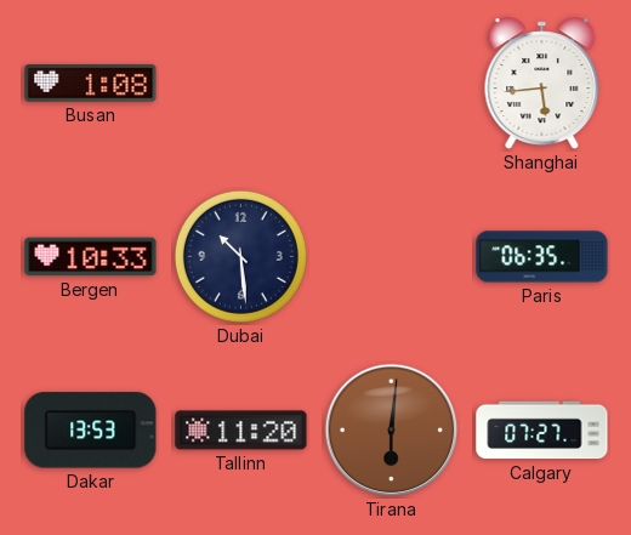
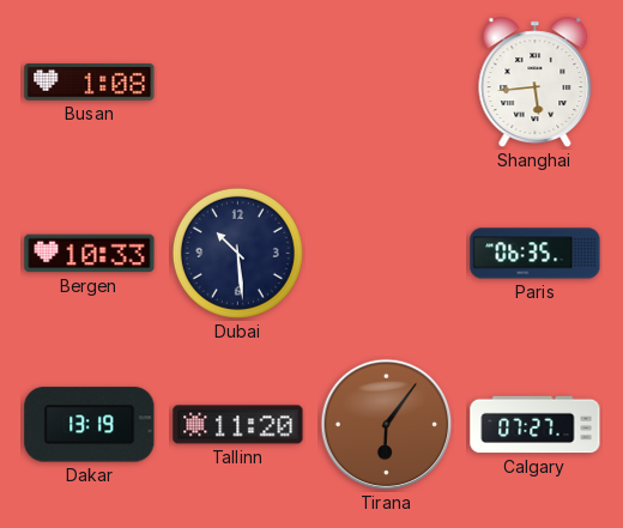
Dakar: 13:53 -> 13:19 (90, 425)
Tirana: 6:01 -> 6:06 (387, 425)
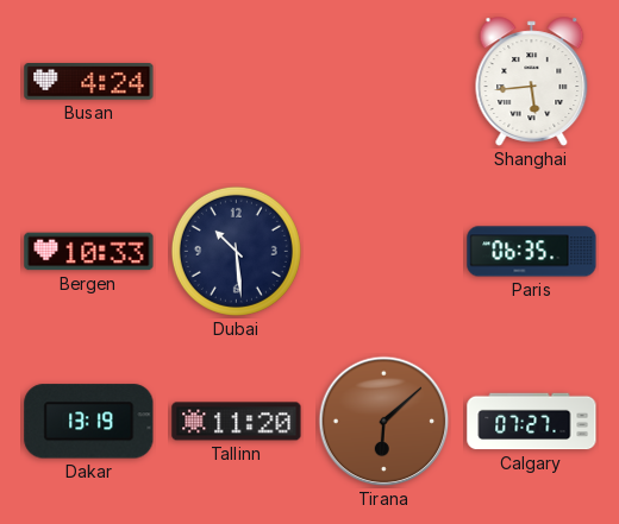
Busan: 1:08 -> 4:24 (89, 82)
Tirana: 6:06 -> 6:08 (384, 422)
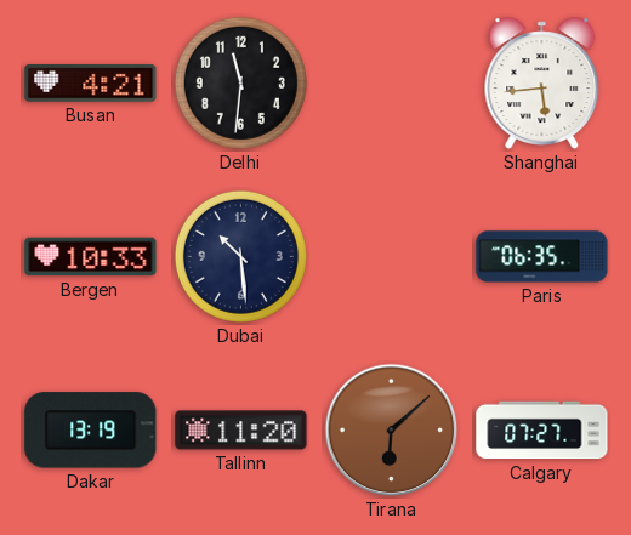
Busan: 4:24 -> 4:21 (91, 84)
Delhi: none -> 11:31 (240, 82)
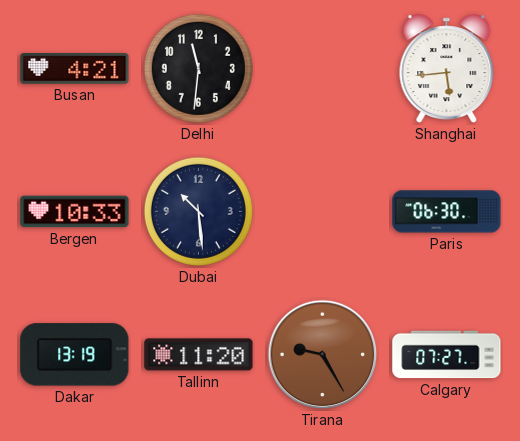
Paris: 06:35 -> 06:30 (447, 212)
Tirana: 6:08 -> 9:25 (323, 355)
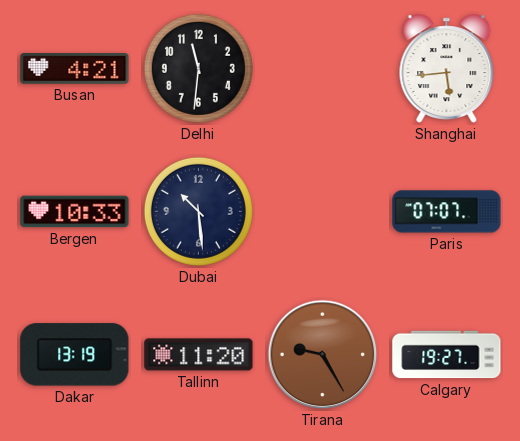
Paris: 06:30 -> 07:07 (447, 212)
Calgary: 07:27 -> 19:27 (447, 355)
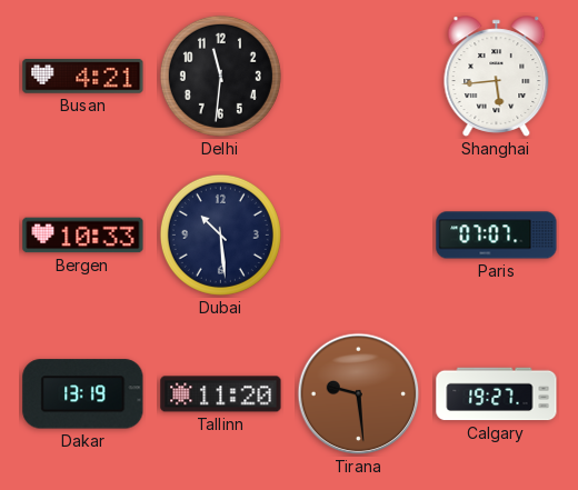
Tirana: 9:25 -> 9:29 (359, 394)
